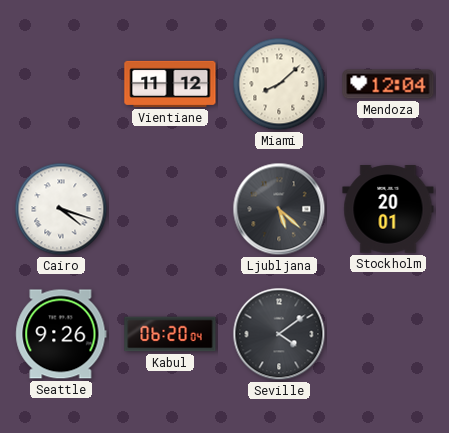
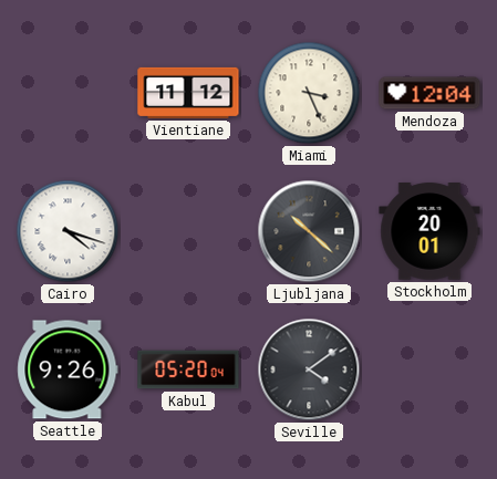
Miami: 8:08 -> 3:26 (309, 93)
Ljubljana: 5:22 -> 10:22 (309, 231)
Kabul: 06:20 -> 05:20 (188, 369)
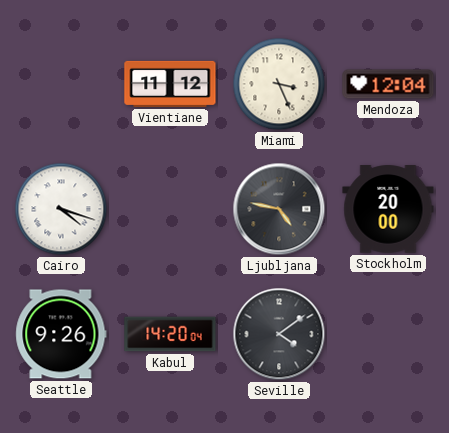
Ljubljana: 10:22 -> 4:47 (279, 209)
Stockholm: 20:01 -> 20:00 (388, 209)
Kabul: 05:20 -> 14:20 (170, 334)
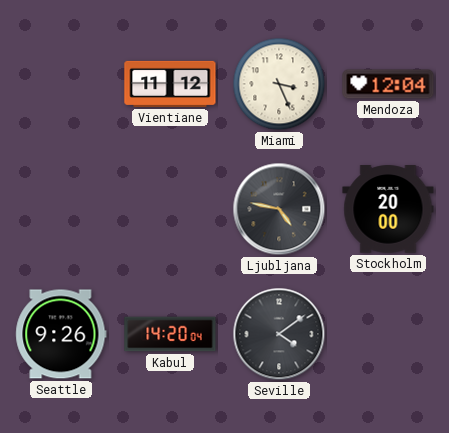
Cairo: 4:18 -> none (61, 209)
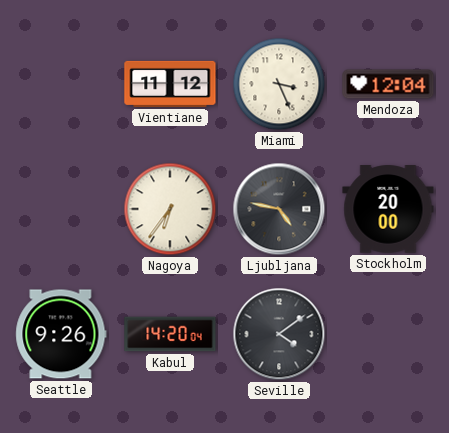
Nagoya: none -> 6:36 (170, 209)
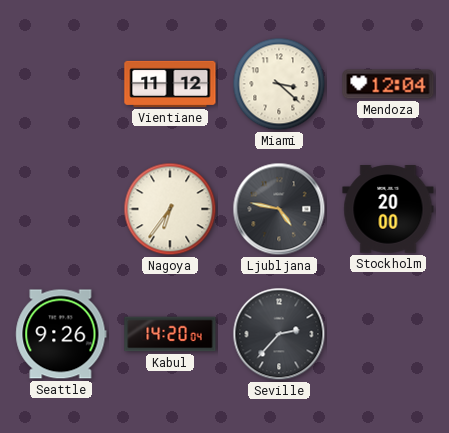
Miami: 3:26 -> 3:22 (279, 84)
Seville: 4:09 -> 2:37 (279, 334)
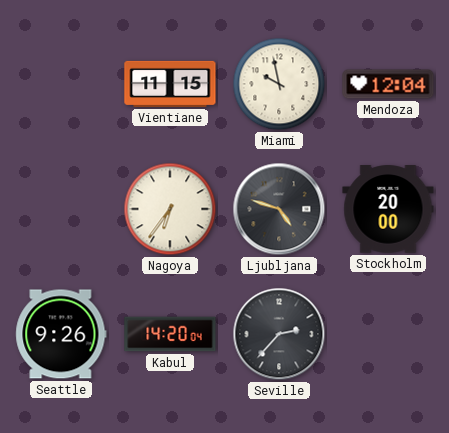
Vientiane: 11:12 -> 11:15 (170, 84)
Miami: 3:22 -> 9:58 (279, 84)
Ljubljana: 4:47 -> 4:48 (279, 209)
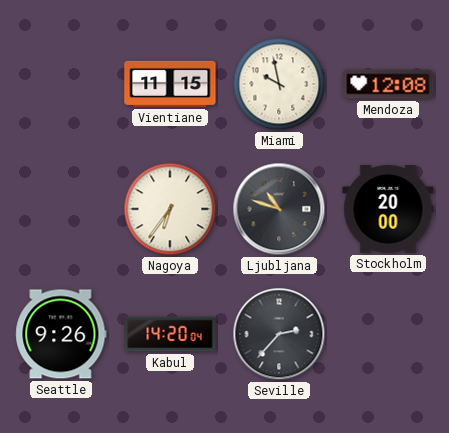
Mendoza: 12:04 -> 12:08 (388, 84)
Ljubljana: 4:48 -> 10:48 (279, 209)
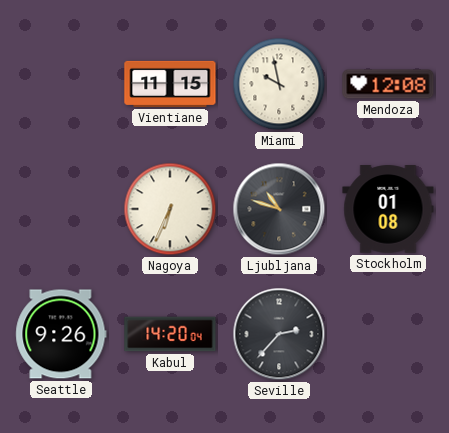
Nagoya: 6:36 -> 6:34 (170, 209)
Stockholm: 20:00 -> 01:08 (388, 209)
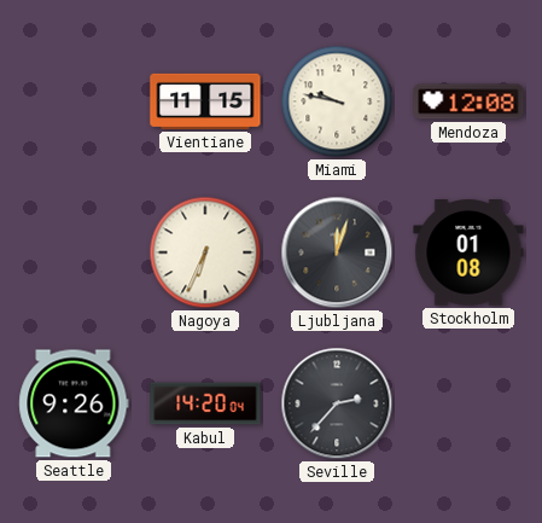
Miami: 9:58 -> 9:47 (337, 101)
Ljubljana: 10:48 -> 12:03 (337, 252)
